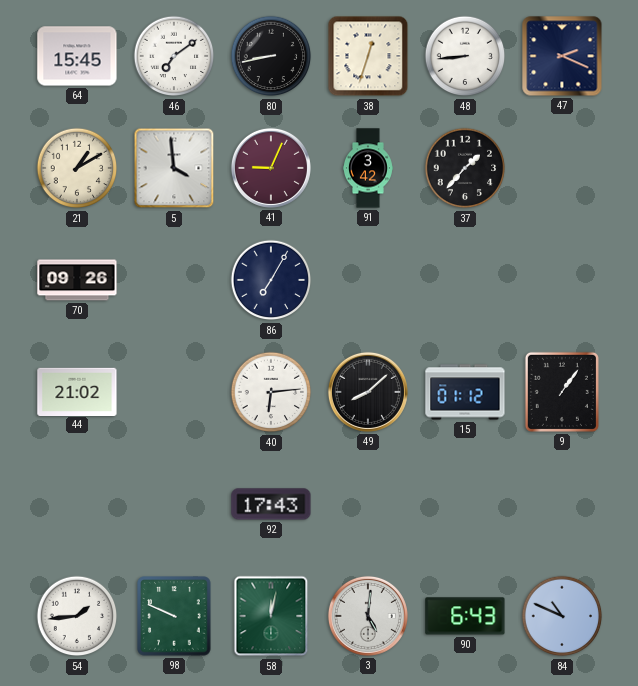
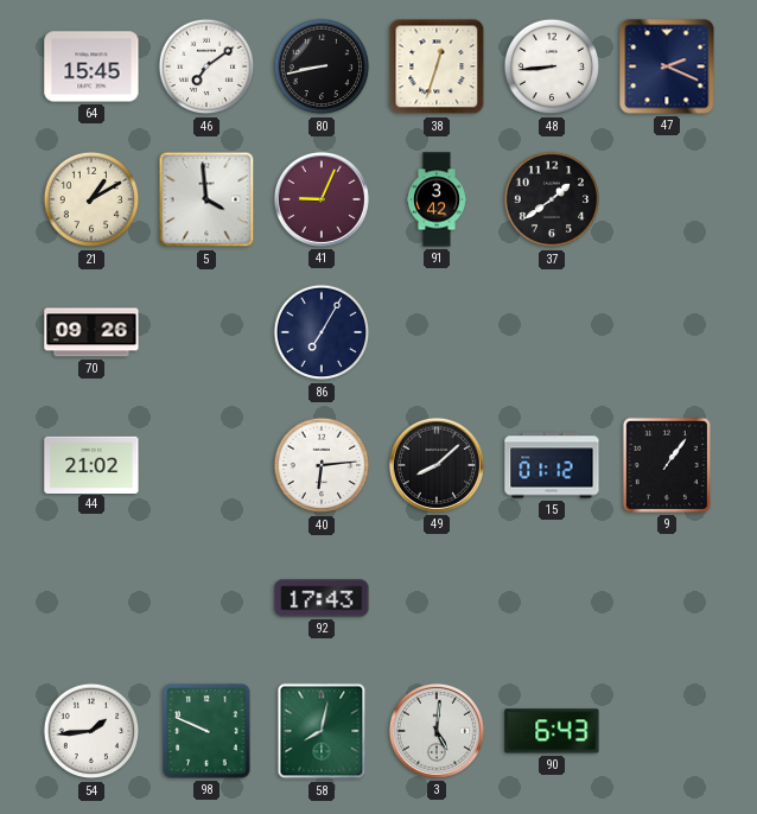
37: 1:37 -> 1:39 (552, 199)
58: 12:02 -> 8:02 (322, 731)
84: 10:49 -> none (562, 616)
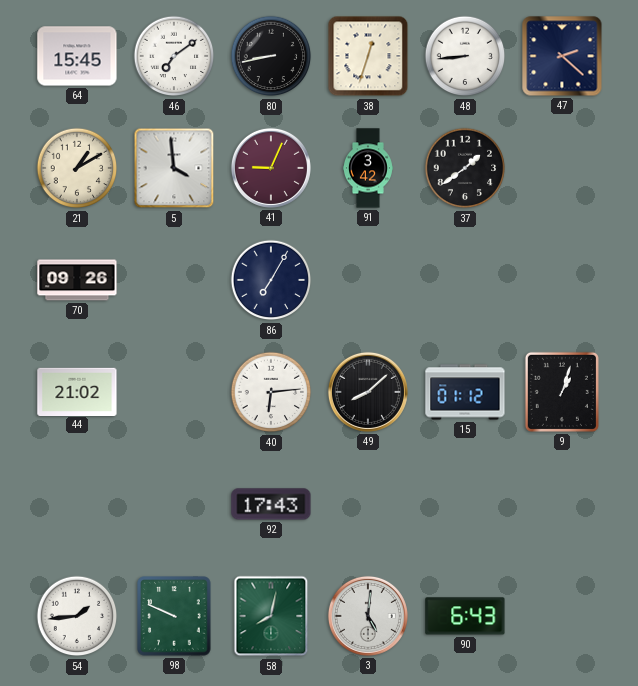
47: 2:19 -> 2:22 (562, 56)
9: 1:06 -> 1:03 (562, 392)
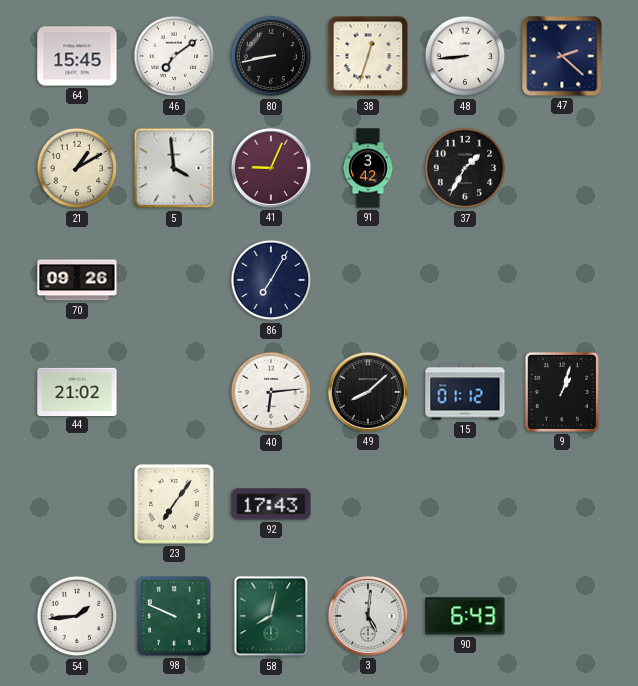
37: 1:39 -> 1:35 (465, 168)
23: none -> 7:06 (175, 505)
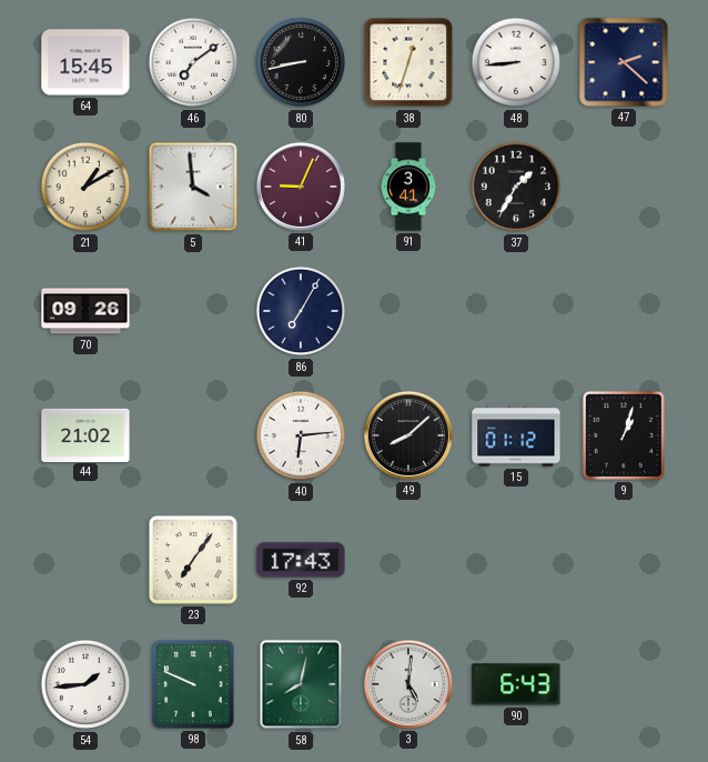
91: 3:42 -> 3:41 (408, 187)
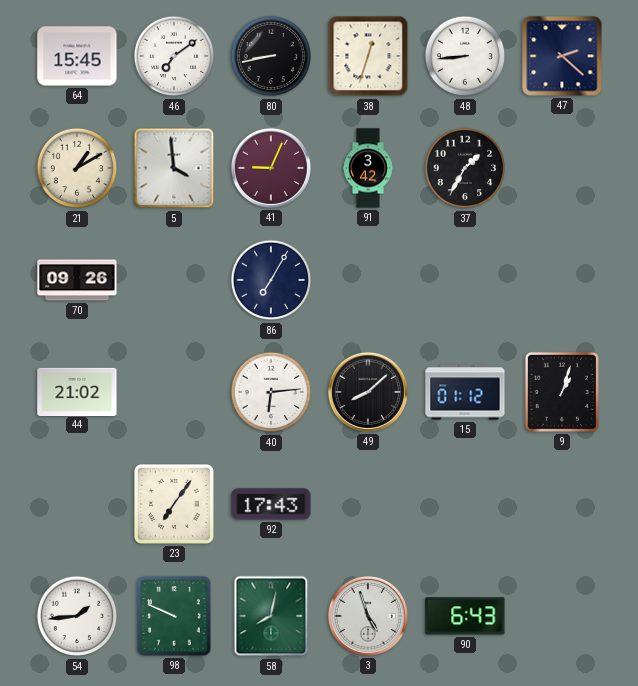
91: 3:41 -> 3:42 (368, 168)
3: 5:01 -> 4:57 (368, 616)
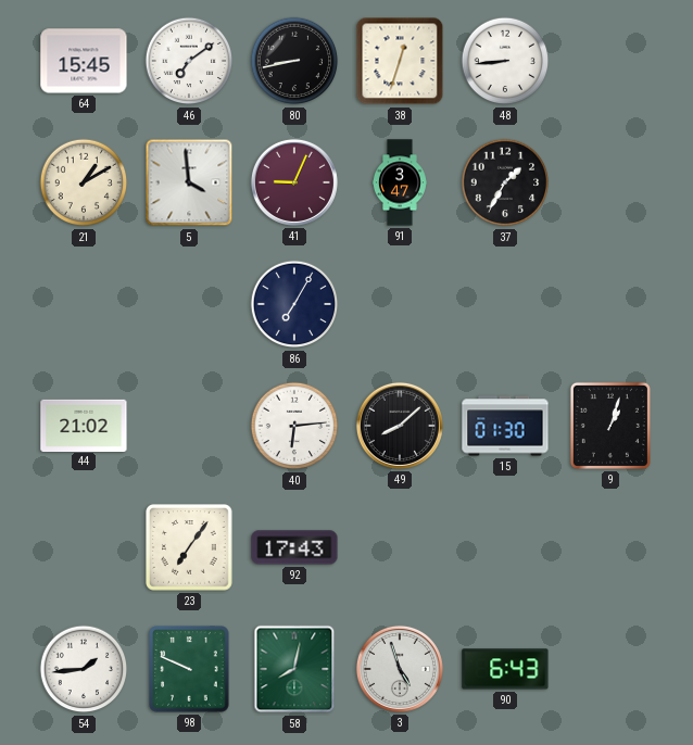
47: 2:22 -> none (562, 56)
91: 3:42 -> 3:47 (400, 182)
70: 09:26 -> none (77, 280)
15: 01:12 -> 01:30 (505, 426)
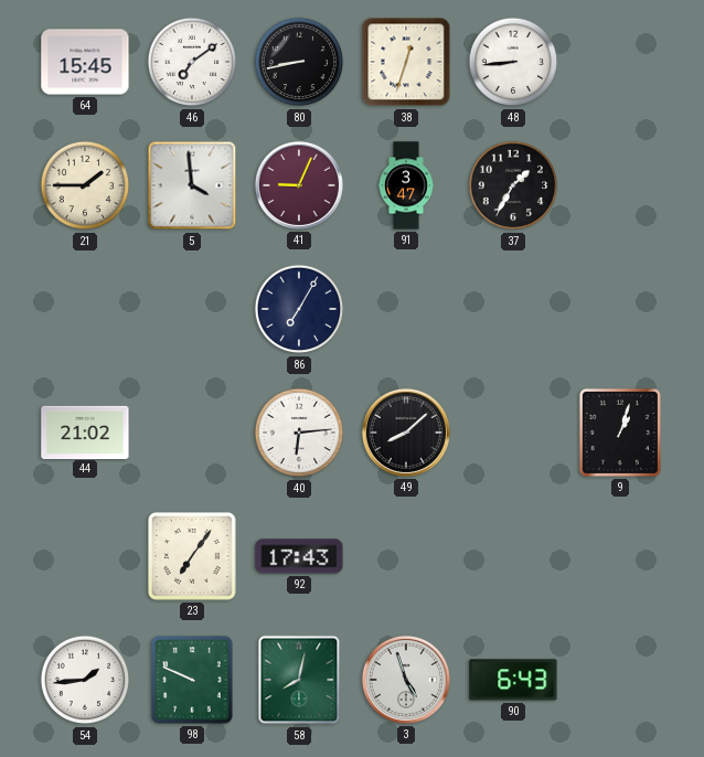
21: 1:10 -> 1:45 (85, 185)
15: 01:30 -> none (505, 426)
